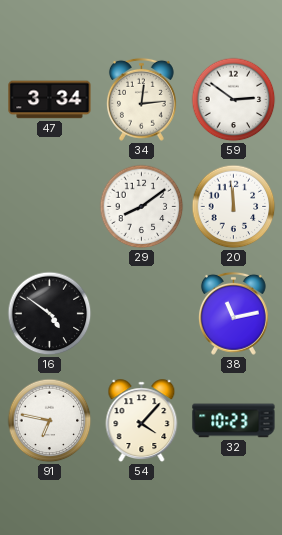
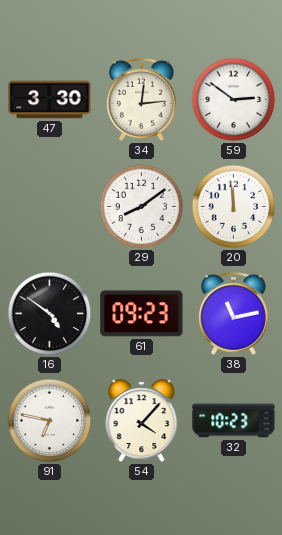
47: 3:34 -> 3:30 (50, 100)
61: none -> 09:23 (142, 314)
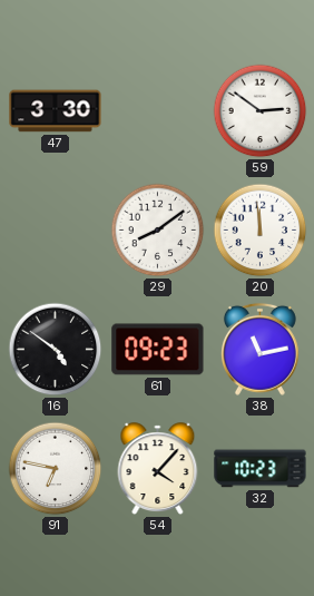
34: 12:14 -> none (141, 99)
